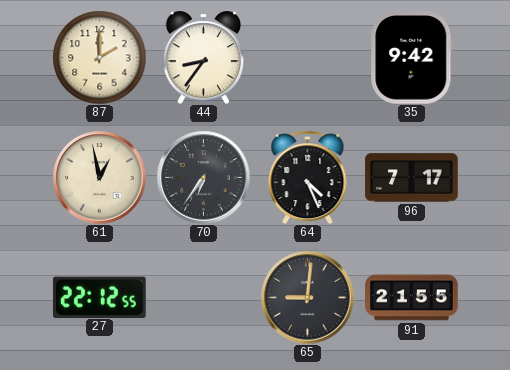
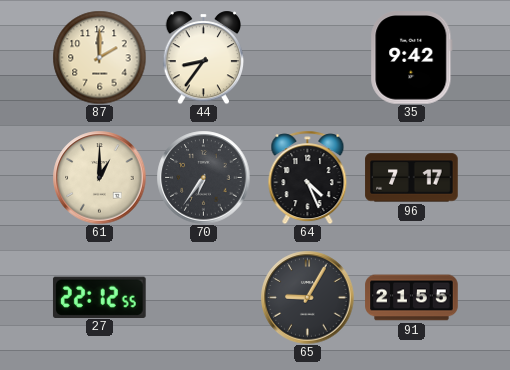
61: 12:58 -> 1:00 (99, 177)
65: 9:01 -> 9:05 (307, 297)
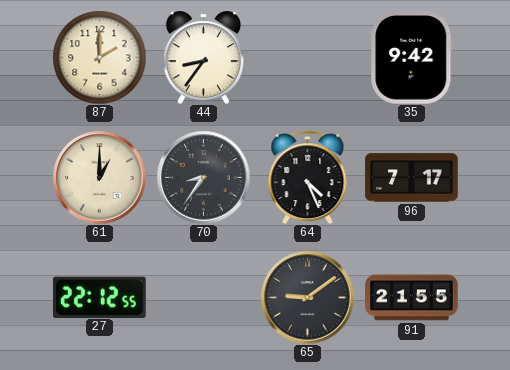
70: 6:36 -> 8:36 (203, 177)
65: 9:05 -> 9:09 (307, 297)
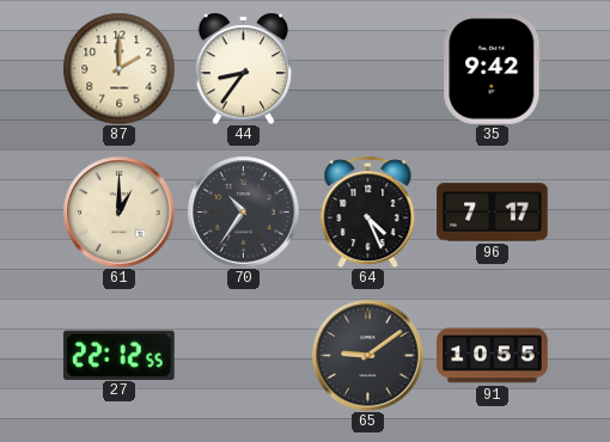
70: 8:36 -> 10:36 (243, 211)
91: 21:55 -> 10:55 (493, 356)
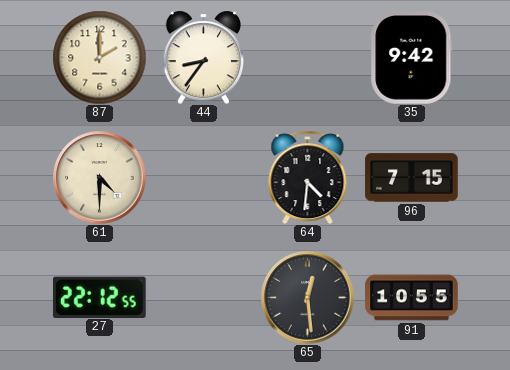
61: 1:00 -> 4:30 (99, 177)
70: 10:36 -> none (243, 211)
64: 4:26 -> 4:31 (308, 177)
96: 7:17 -> 7:15 (412, 178)
65: 9:09 -> 12:29 (307, 297)
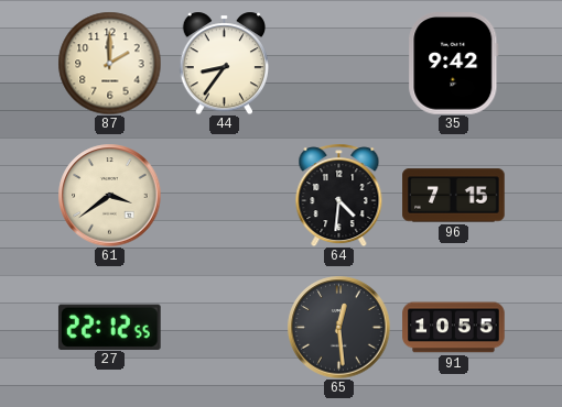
61: 4:30 -> 3:39 (109, 195)
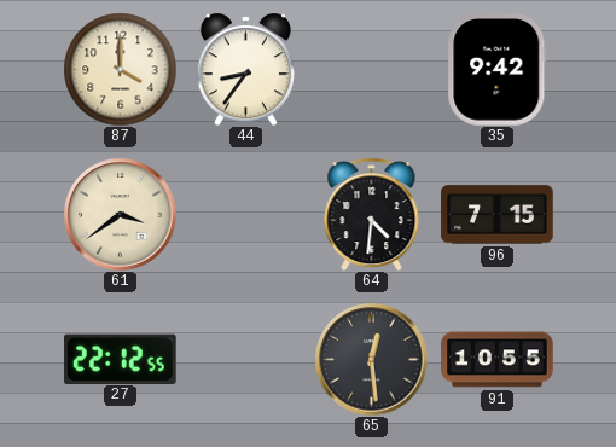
87: 2:00 -> 4:00 (120, 69)
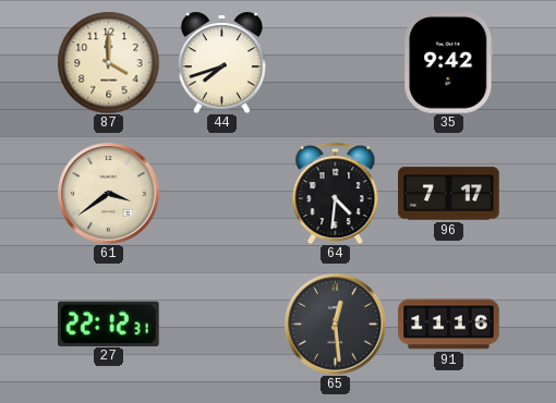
44: 8:36 -> 7:42 (221, 62)
96: 7:15 -> 7:17 (449, 194)
27: 22:12:55 -> 22:12:31 (109, 323)
91: 10:55 -> 11:16 (449, 325)
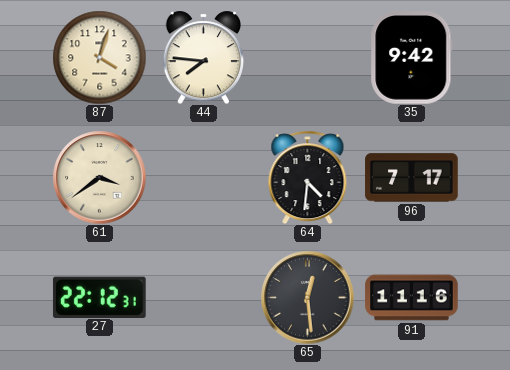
87: 4:00 -> 4:03 (99, 57)
44: 7:42 -> 7:46 (203, 57)
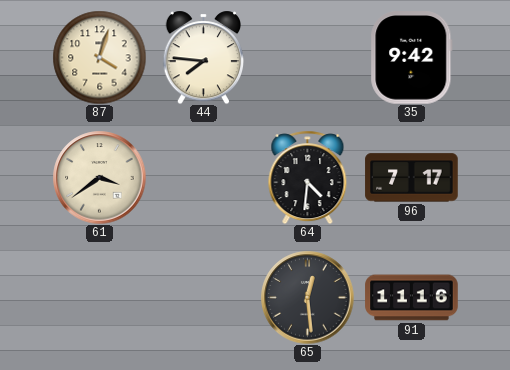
27: 22:12 -> none (100, 297)
